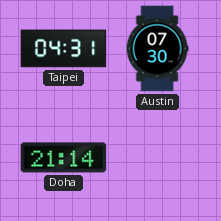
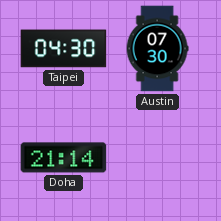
Taipei: 04:31 -> 04:30 (64, 49)
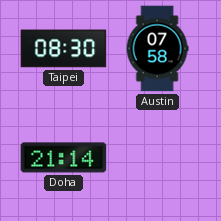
Taipei: 04:30 -> 08:30 (64, 49)
Austin: 07:30 -> 07:58 (157, 49)
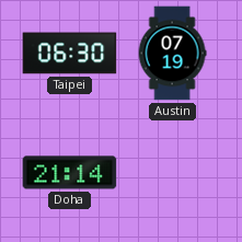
Taipei: 08:30 -> 06:30 (70, 54)
Austin: 07:58 -> 07:19 (172, 54)
